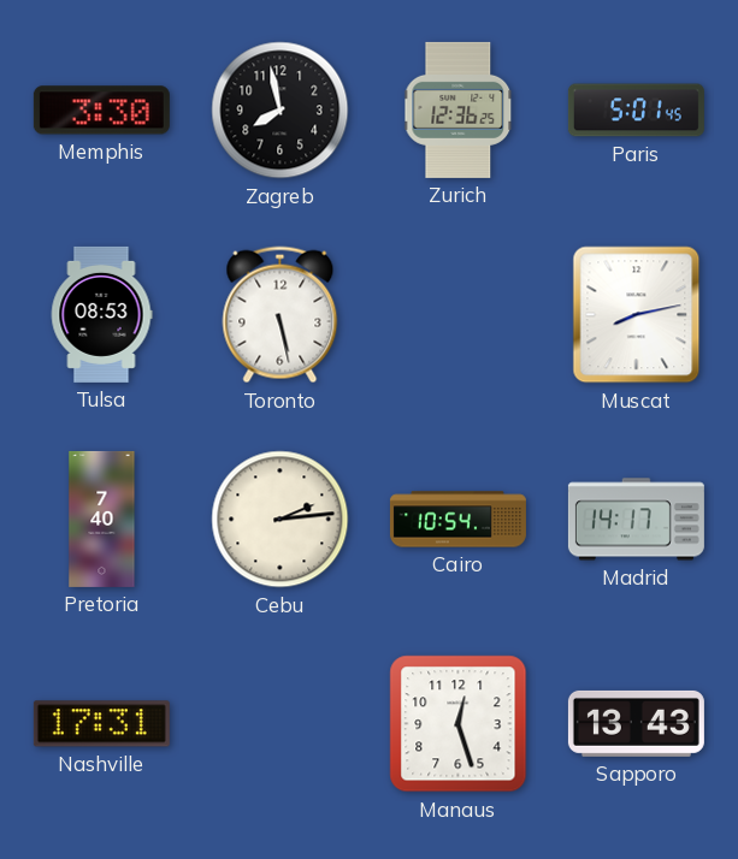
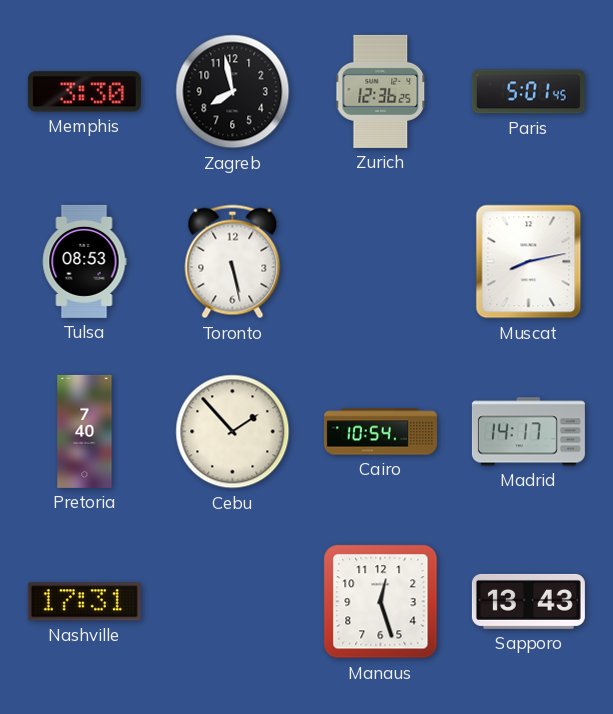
Cebu: 2:14 -> 1:53 (233, 432)
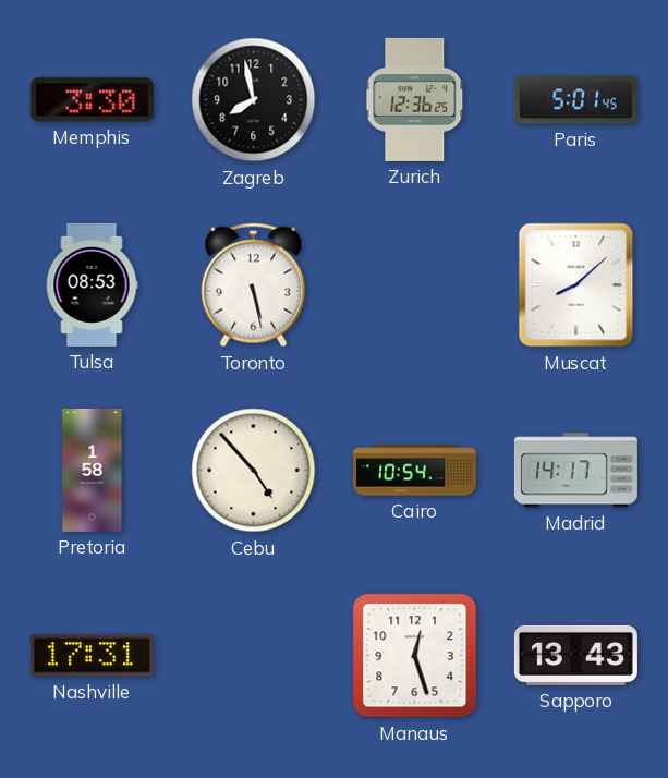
Muscat: 8:13 -> 8:08 (576, 285)
Pretoria: 7:40 -> 1:58 (93, 470)
Cebu: 1:53 -> 4:53 (254, 471)
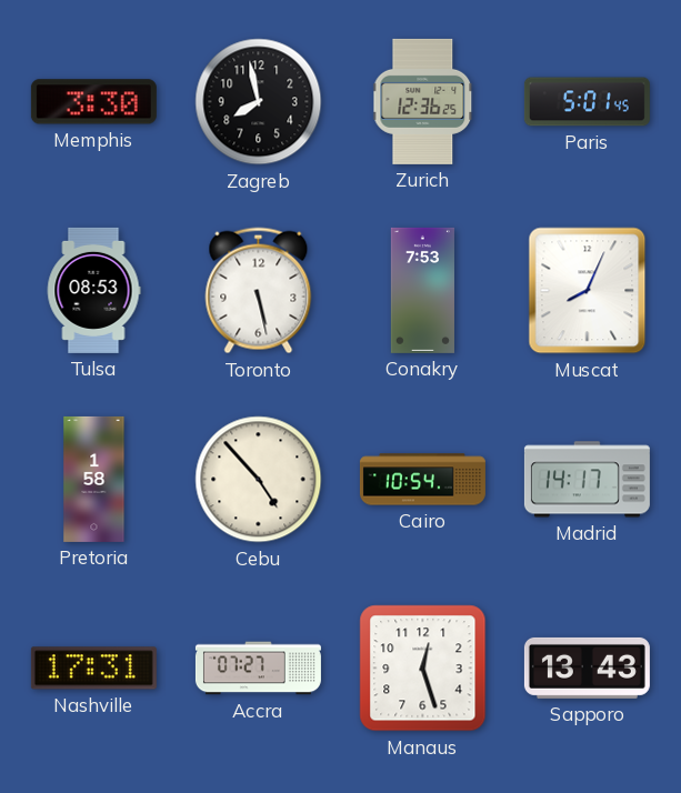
Conakry: none -> 7:53 (422, 290)
Muscat: 8:08 -> 8:04 (588, 291)
Accra: none -> 07:27 (258, 669)
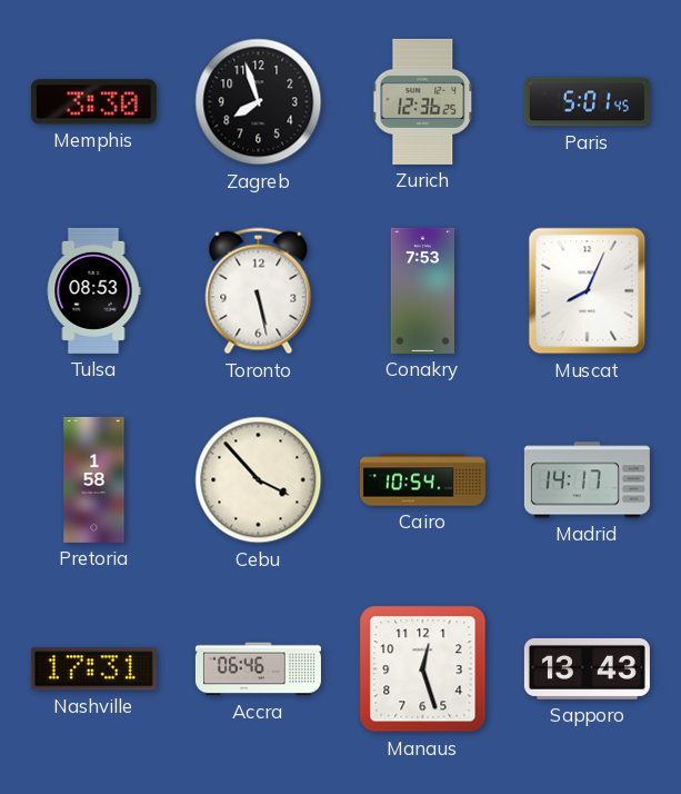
Zagreb: 7:58 -> 7:57 (259, 102)
Cebu: 4:53 -> 3:53 (259, 480)
Accra: 07:27 -> 06:46 (258, 669)
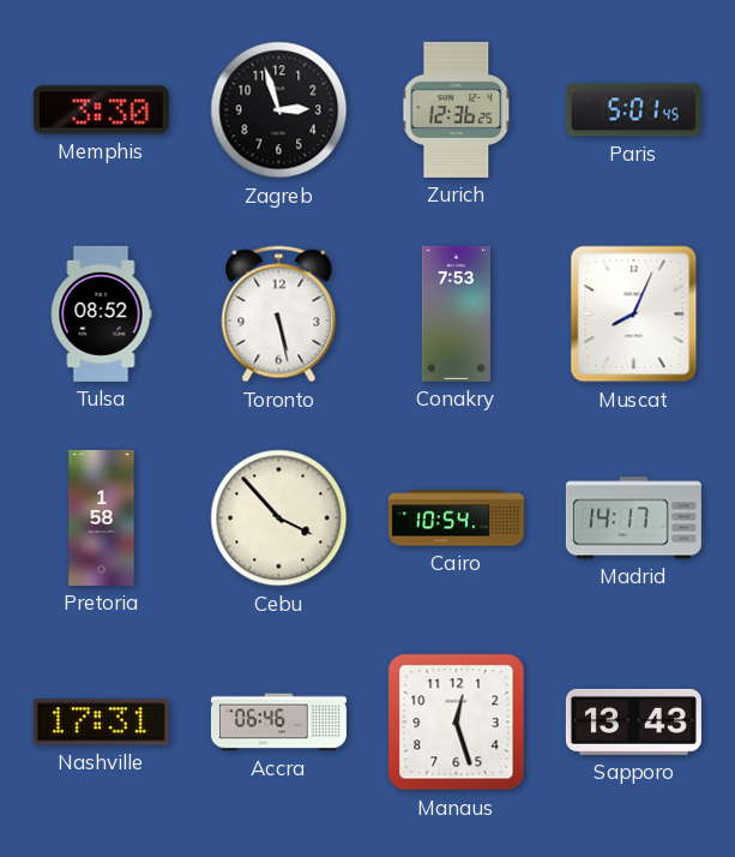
Zagreb: 7:57 -> 2:57 (279, 110)
Tulsa: 08:53 -> 08:52 (101, 313)
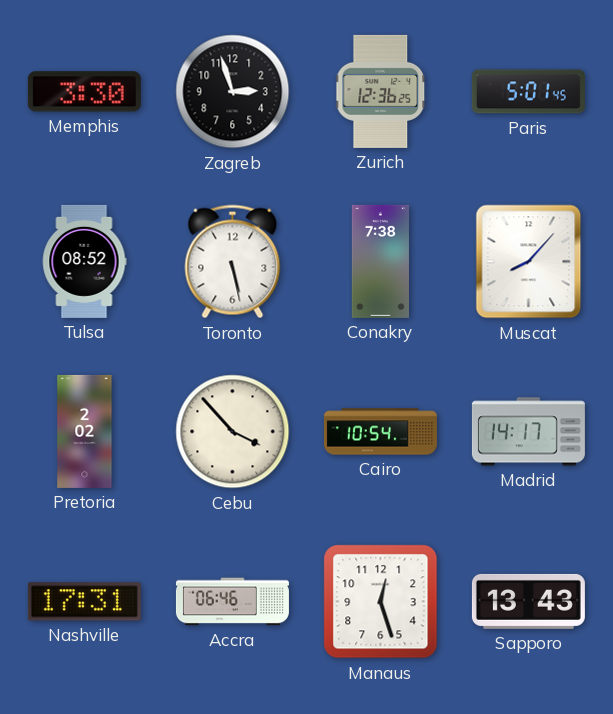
Conakry: 7:53 -> 7:38 (380, 261)
Muscat: 8:04 -> 8:07 (529, 262)
Pretoria: 1:58 -> 2:02 (85, 431)
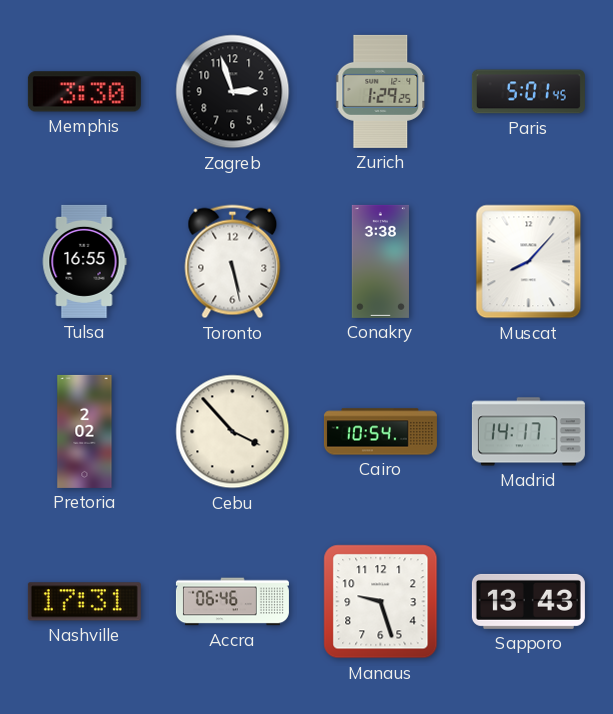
Zurich: 12:36 -> 1:29 (381, 91)
Tulsa: 08:52 -> 16:55 (84, 261)
Conakry: 7:38 -> 3:38 (380, 261)
Manaus: 12:27 -> 9:27 (381, 602)
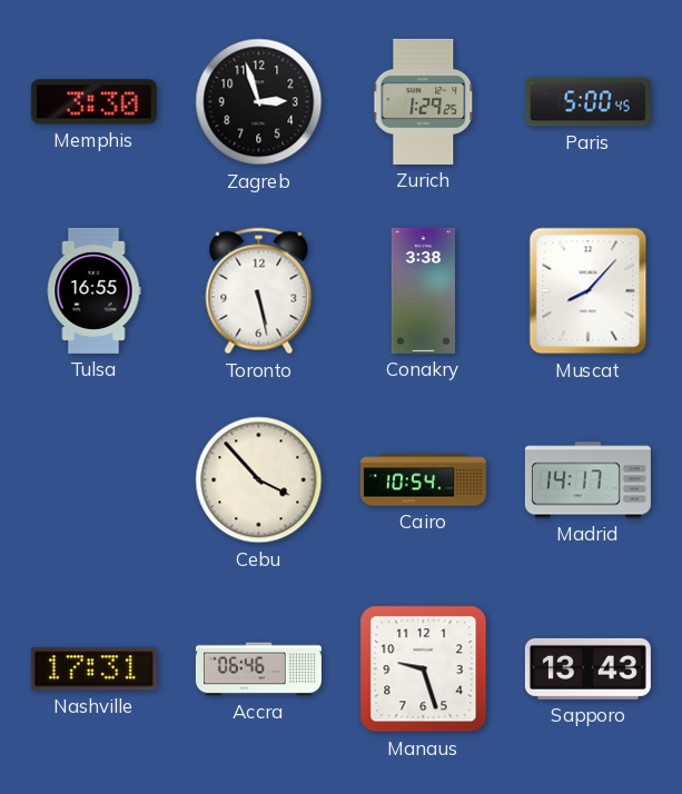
Paris: 5:01 -> 5:00 (587, 102)
Pretoria: 2:02 -> none (85, 431)
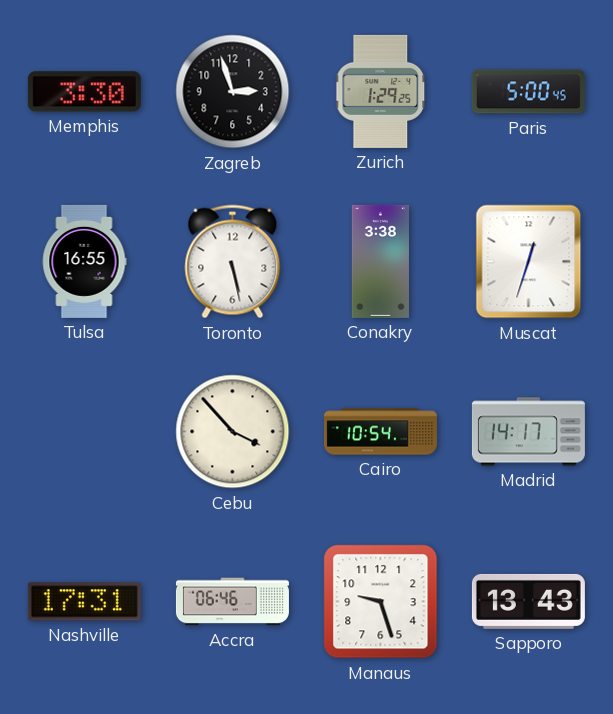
Muscat: 8:07 -> 12:33 (529, 262)
